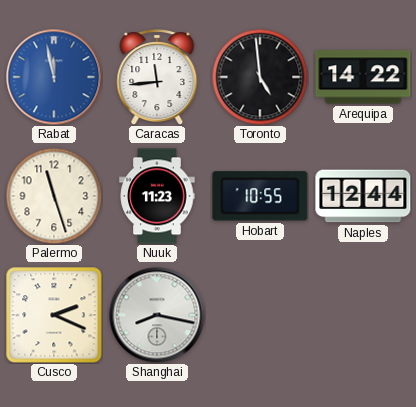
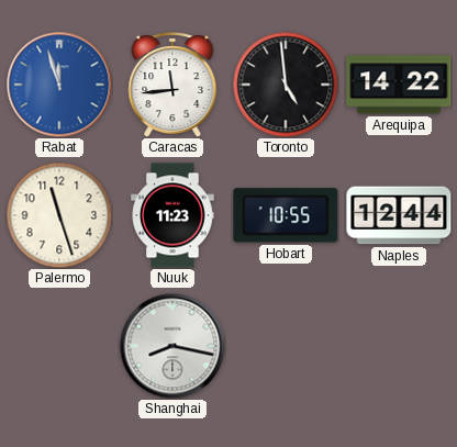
Rabat: 11:58 -> 11:57 (59, 85)
Cusco: 2:19 -> none (54, 315)
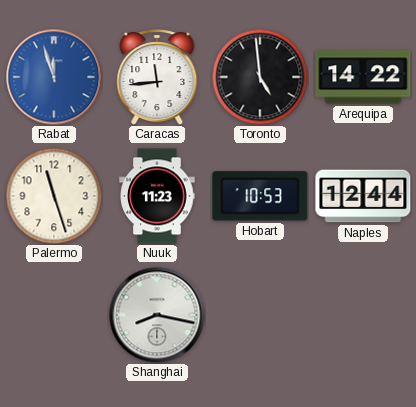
Hobart: 10:55 -> 10:53 (260, 196)
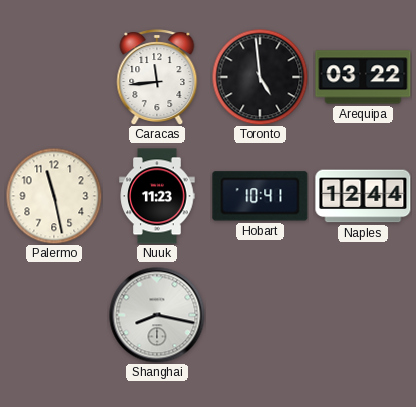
Rabat: 11:57 -> none (54, 77)
Arequipa: 14:22 -> 03:22 (363, 77)
Palermo: 11:27 -> 11:28 (54, 196)
Hobart: 10:53 -> 10:41 (260, 196)
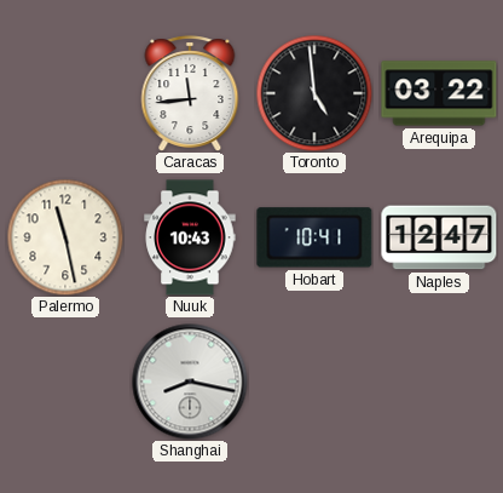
Nuuk: 11:23 -> 10:43 (190, 237)
Naples: 12:44 -> 12:47 (439, 237)
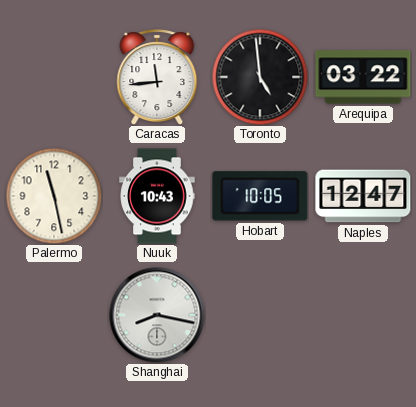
Hobart: 10:41 -> 10:05 (260, 196)
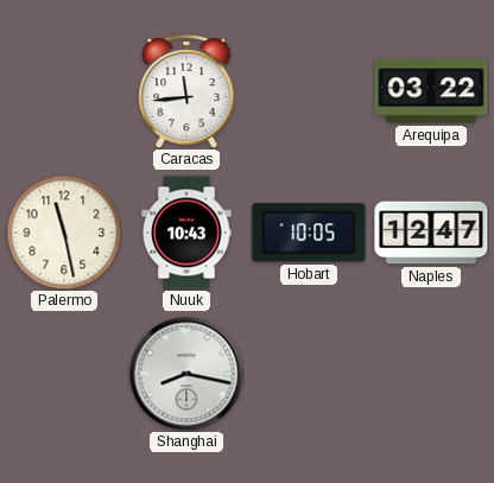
Toronto: 4:59 -> none (260, 77)
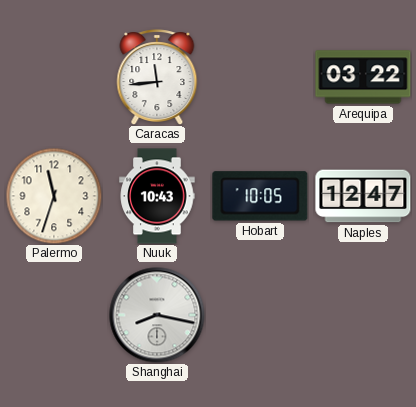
Palermo: 11:28 -> 11:33 (54, 196)
